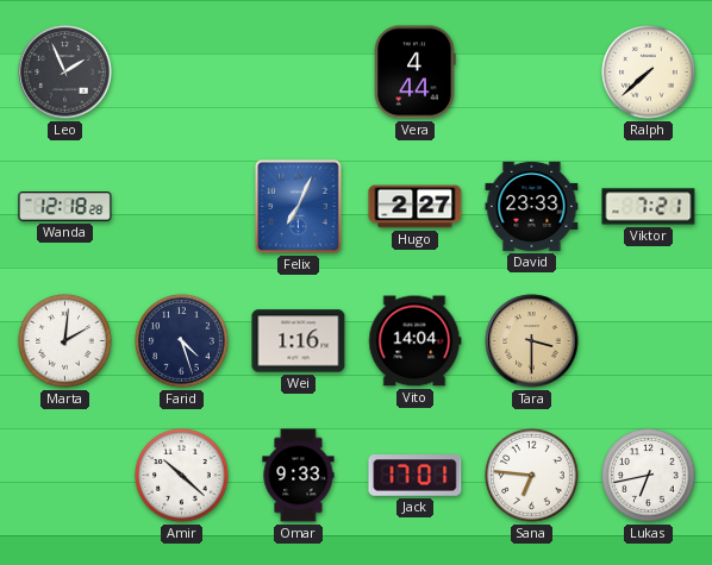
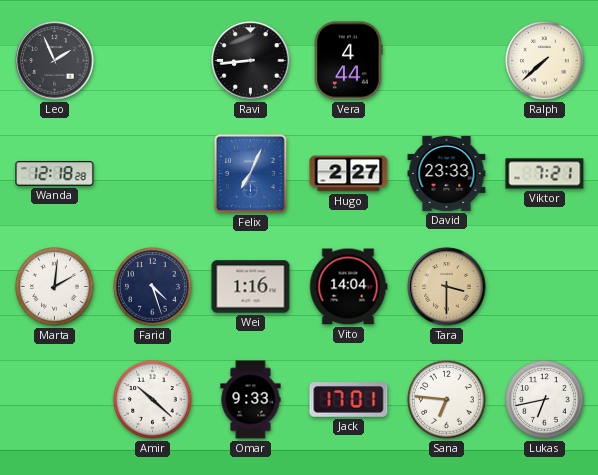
Ravi: none -> 8:44 (251, 61)
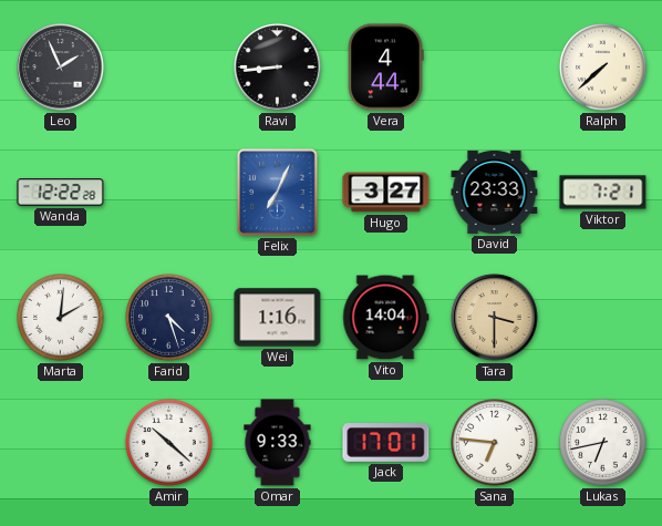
Wanda: 12:18 -> 12:22 (61, 193)
Hugo: 2:27 -> 3:27 (386, 193)
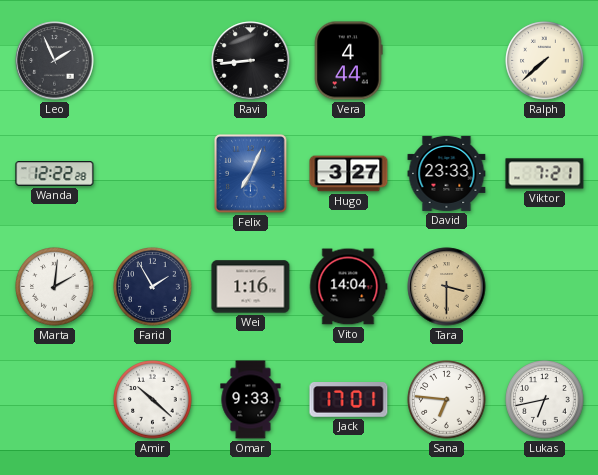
Farid: 4:27 -> 1:55 (153, 287)
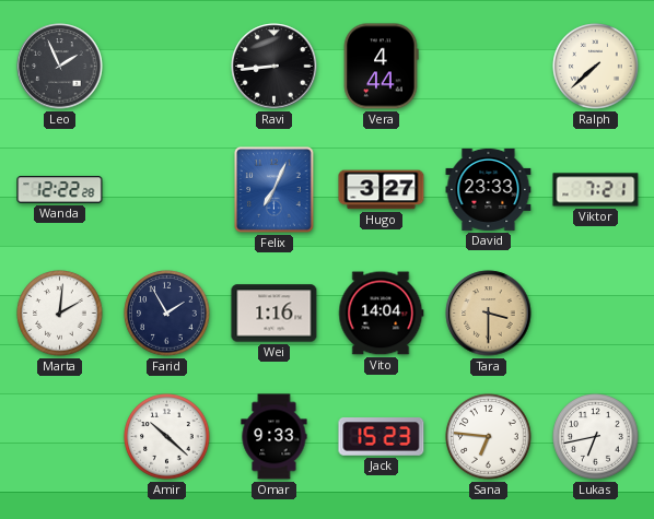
Jack: 17:01 -> 15:23 (382, 437)
